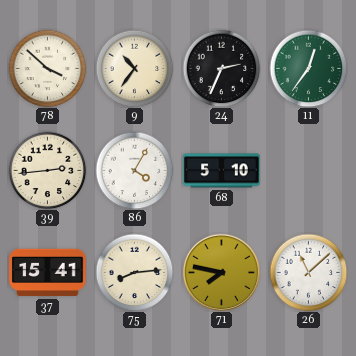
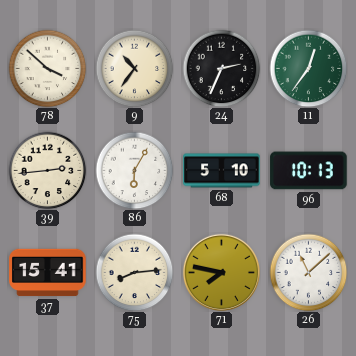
86: 4:05 -> 6:05 (134, 170)
96: none -> 10:13 (309, 171)
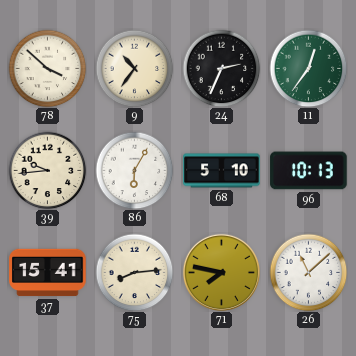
39: 2:44 -> 9:44 (47, 170)
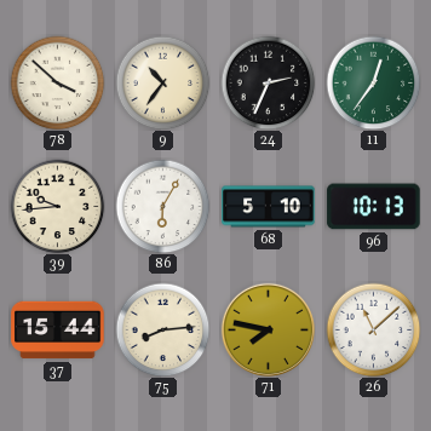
37: 15:41 -> 15:44 (58, 331)
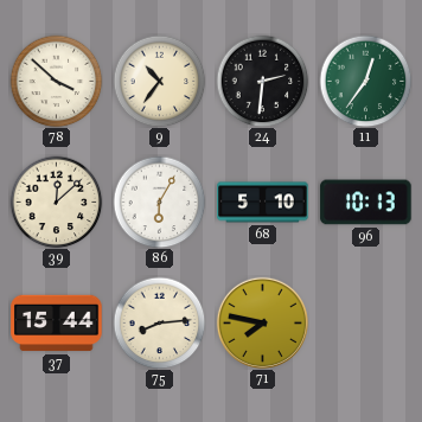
24: 2:34 -> 2:31 (262, 81)
39: 9:44 -> 12:08 (56, 202)
26: 11:08 -> none (373, 329)
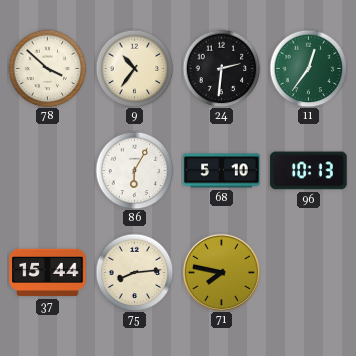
39: 12:08 -> none (56, 202)
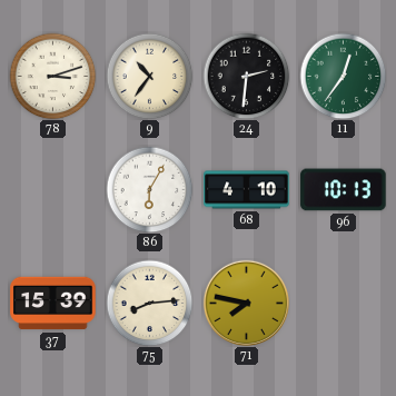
78: 3:52 -> 3:12 (52, 76)
68: 5:10 -> 4:10 (247, 190)
37: 15:44 -> 15:39 (53, 304)
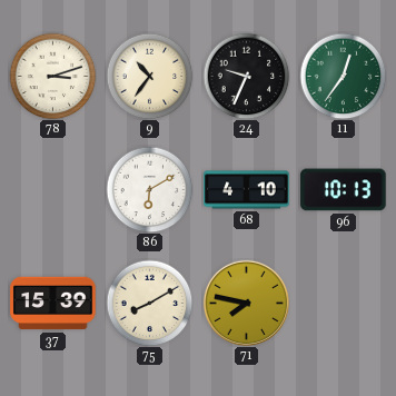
24: 2:31 -> 9:34 (246, 76)
86: 6:05 -> 6:10 (149, 189)
75: 8:14 -> 8:10 (149, 303)
